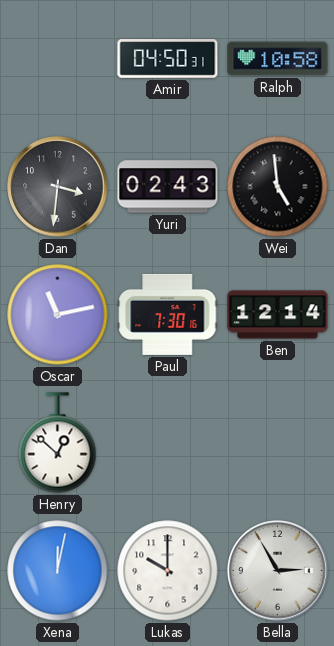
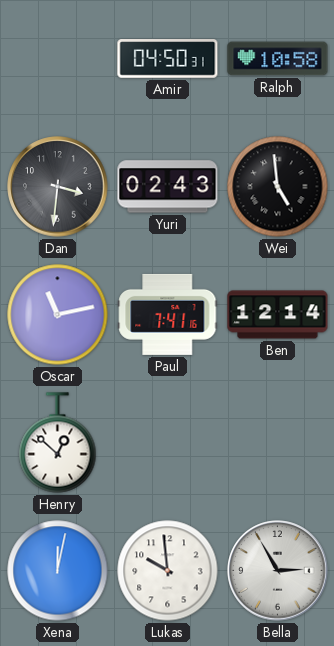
Paul: 7:30 -> 7:41 (168, 314)
Lukas: 10:00 -> 9:59 (168, 571)
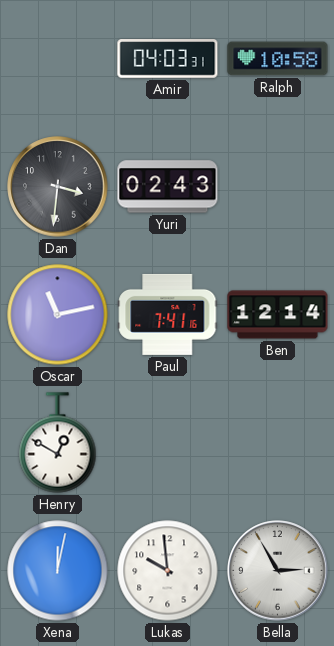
Amir: 04:50 -> 04:03 (168, 59)
Wei: 4:59 -> none (278, 187)
Henry: 12:52 -> 12:50 (58, 443)
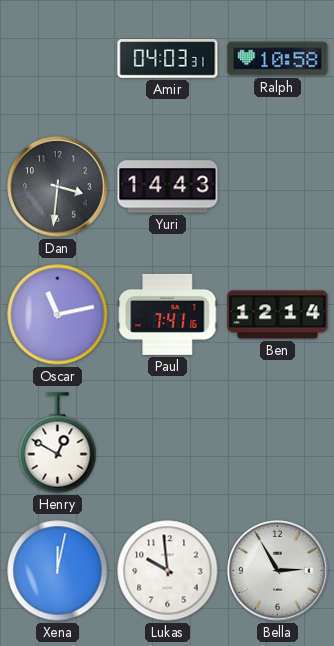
Yuri: 02:43 -> 14:43 (168, 187)
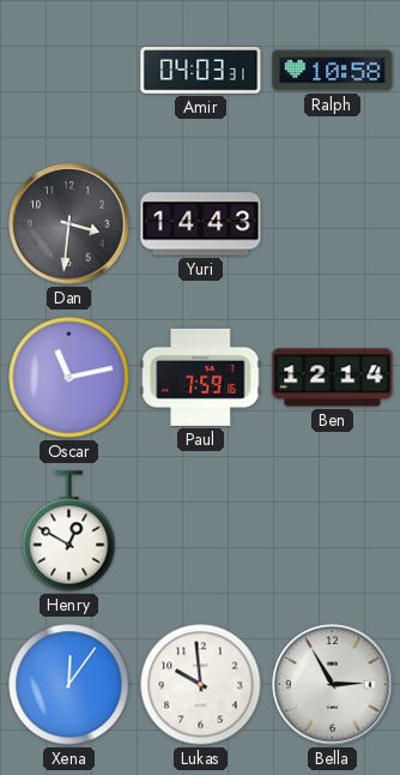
Paul: 7:41 -> 7:59 (201, 377)
Xena: 12:02 -> 12:06 (69, 685)
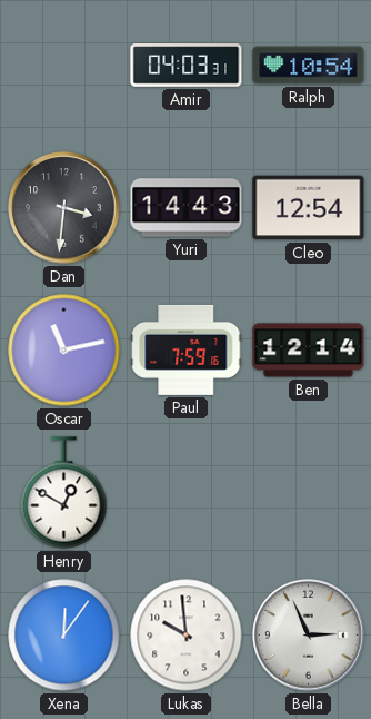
Ralph: 10:58 -> 10:54 (309, 66)
Cleo: none -> 12:54 (309, 208)
Bella: 2:55 -> 2:56 (309, 636)
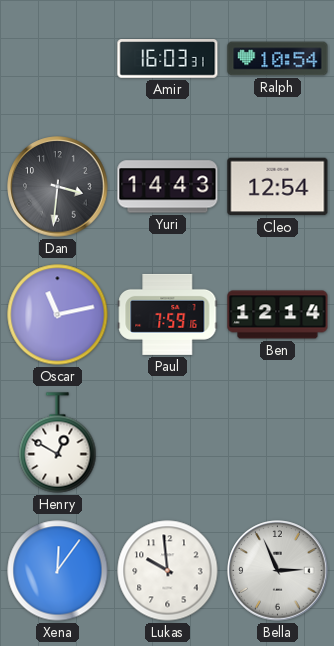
Amir: 04:03 -> 16:03 (168, 59)
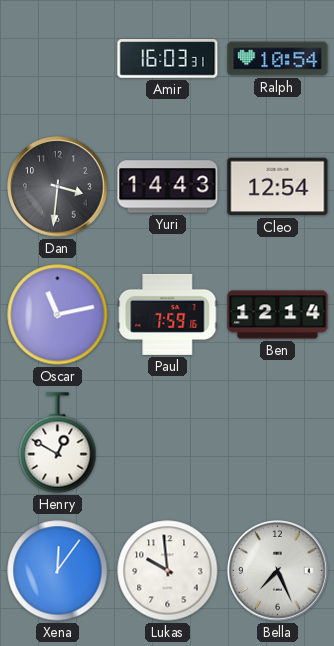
Bella: 2:56 -> 7:26 (278, 571)
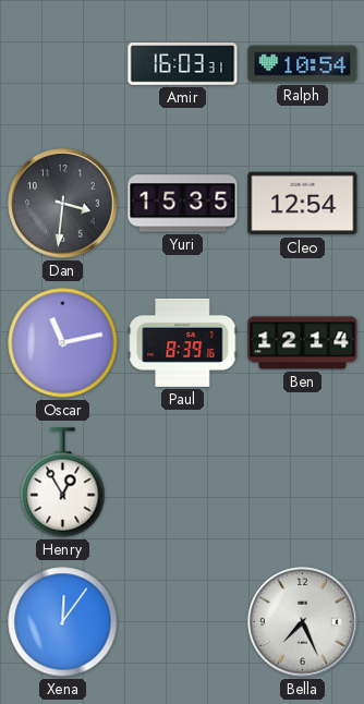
Yuri: 14:43 -> 15:35 (183, 204)
Paul: 7:59 -> 8:39 (183, 342)
Henry: 12:50 -> 12:55 (63, 483)
Lukas: 9:59 -> none (168, 571)
